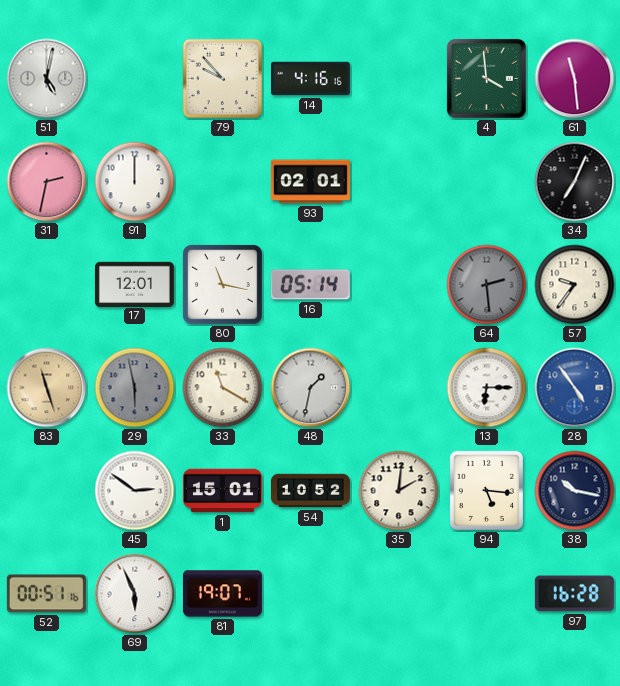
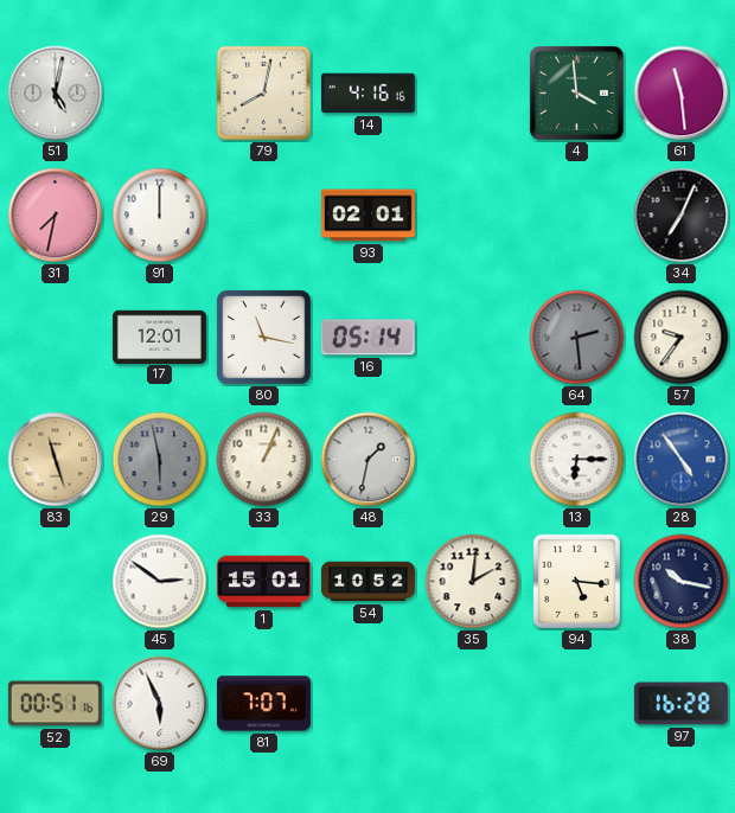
79: 9:53 -> 8:02 (263, 92)
31: 2:32 -> 7:32 (56, 216)
33: 11:20 -> 1:04 (264, 460)
81: 19:07 -> 7:07 (263, 704)
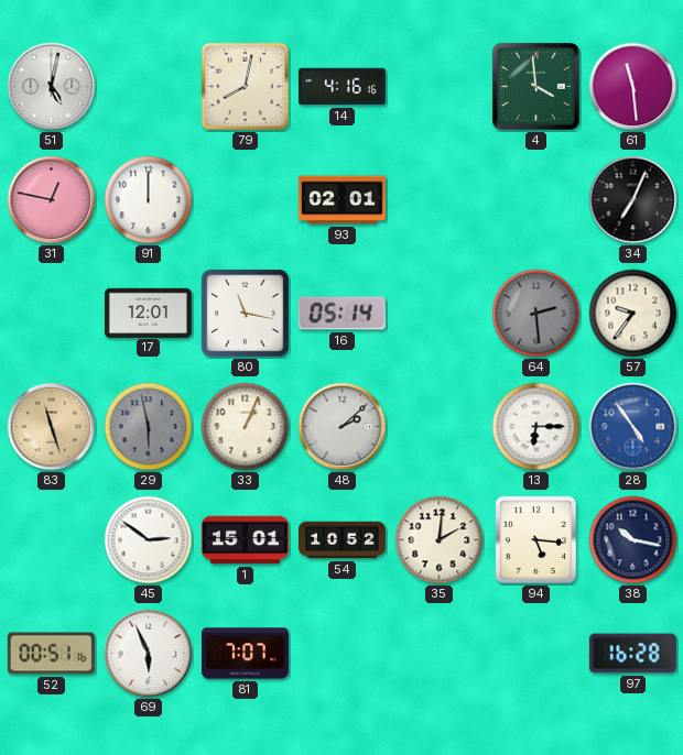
31: 7:32 -> 12:47 (52, 200)
48: 1:32 -> 2:08 (343, 427)
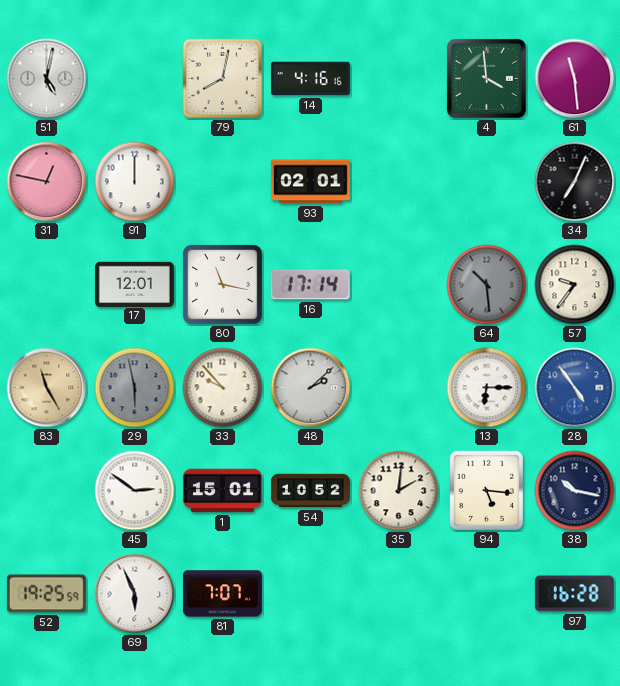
16: 05:14 -> 17:14 (310, 285)
64: 2:29 -> 10:29 (487, 285)
83: 11:27 -> 11:25 (47, 388)
33: 1:04 -> 9:53 (223, 388)
52: 00:51 -> 19:25 (46, 594)
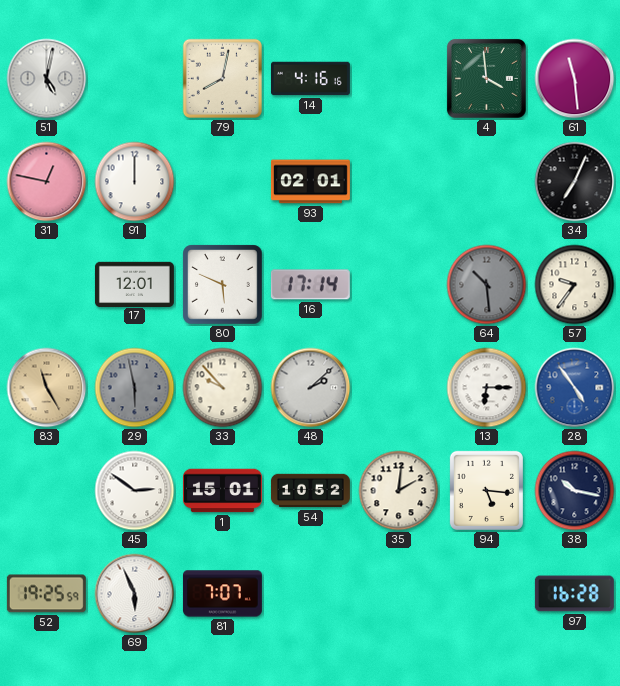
80: 11:17 -> 5:49 (223, 285)
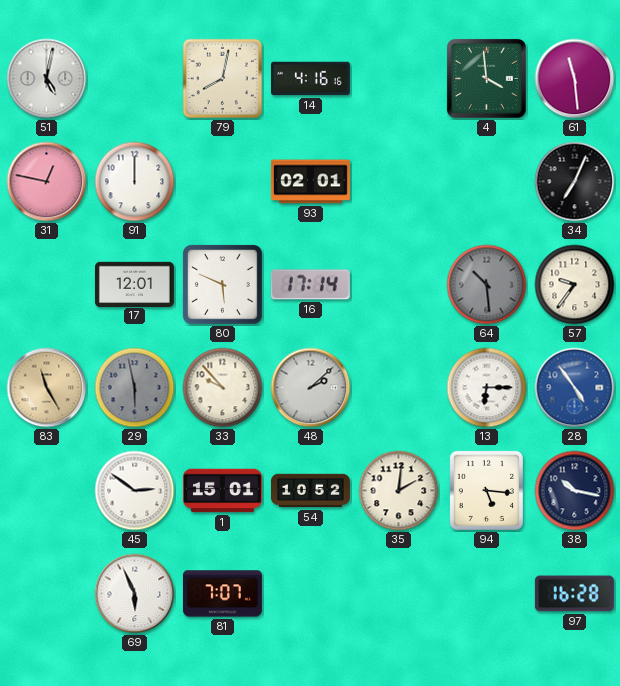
52: 19:25 -> none (46, 594)
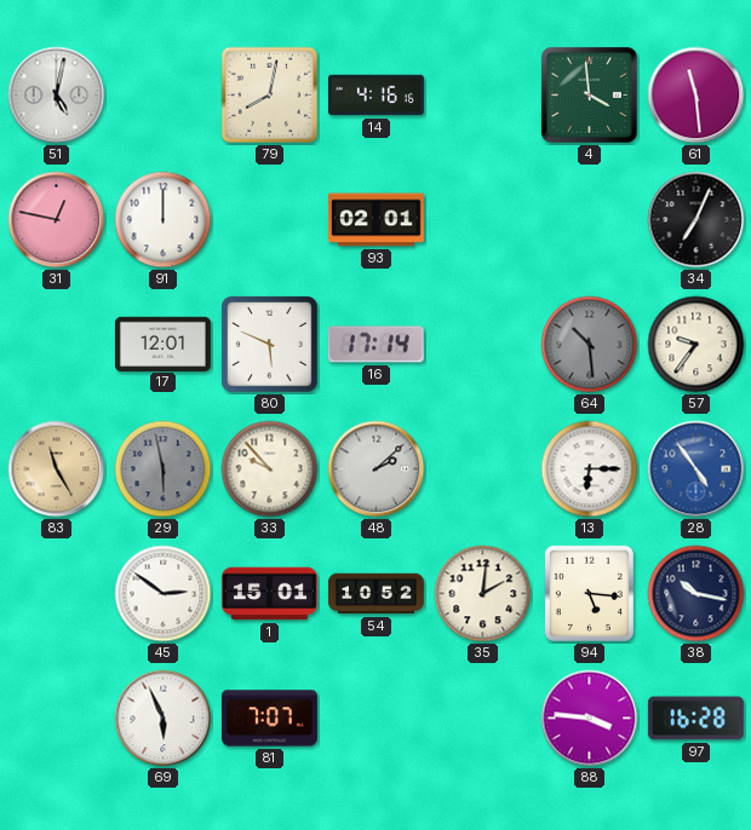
88: none -> 3:46 (590, 719)
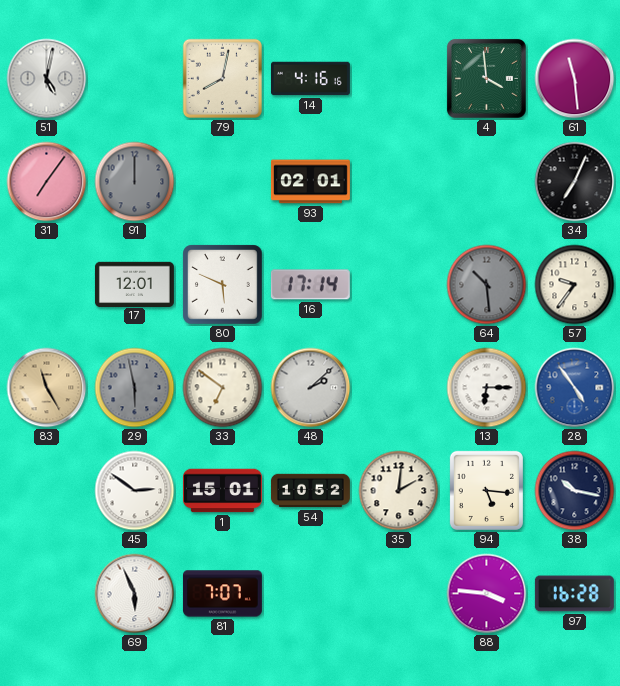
31: 12:47 -> 7:06 (47, 182)
91 dial: white -> grey (135, 182)
33: 9:53 -> 6:51 (223, 388)
